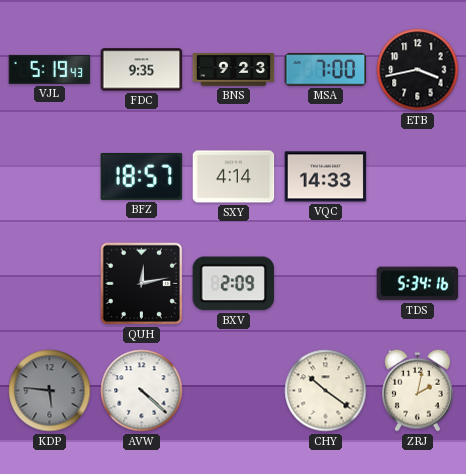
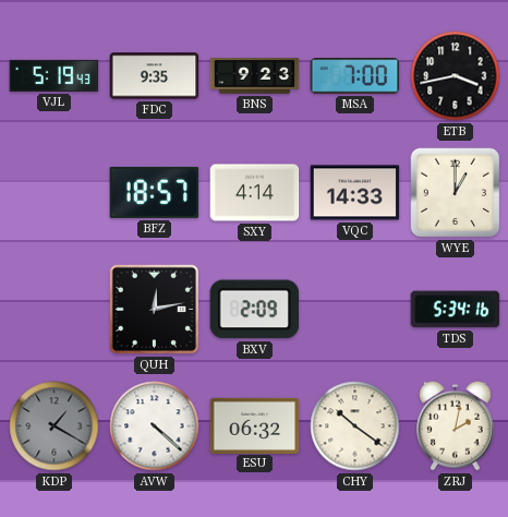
WYE: none -> 1:00 (456, 193)
KDP: 5:46 -> 1:20 (55, 426)
ESU: none -> 06:32 (255, 425)
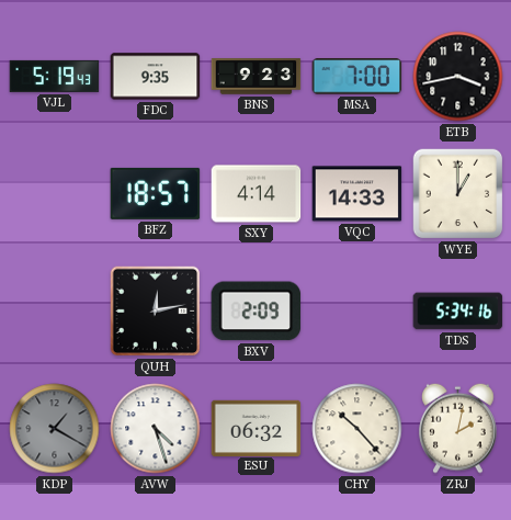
AVW: 4:22 -> 4:27 (156, 429)
CHY: 10:21 -> 10:23 (357, 429)
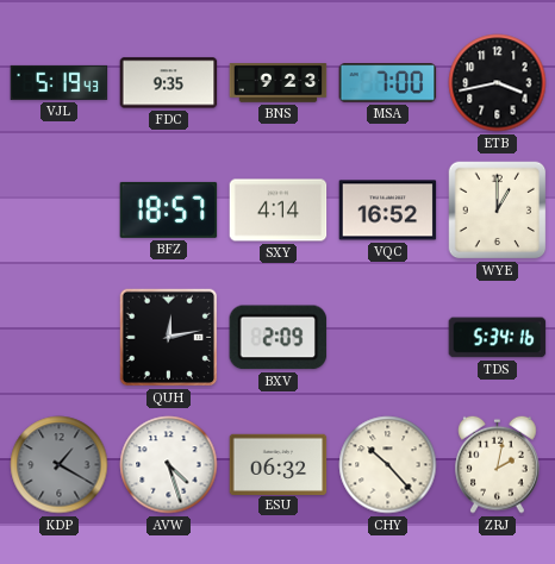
VQC: 14:33 -> 16:52 (388, 211)
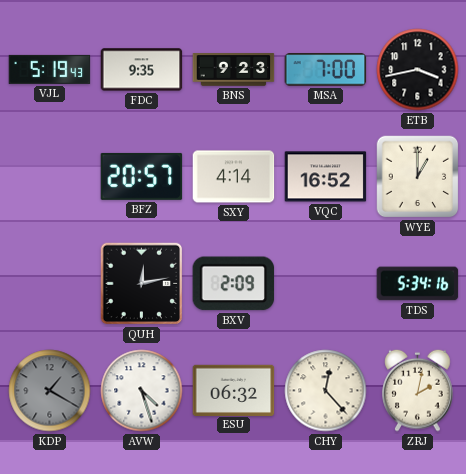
BFZ: 18:57 -> 20:57 (142, 176)
CHY: 10:23 -> 12:23 (326, 391)
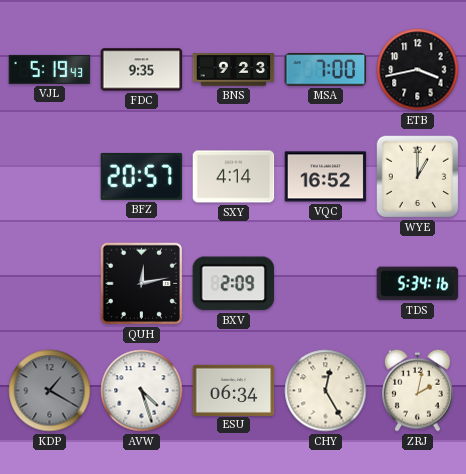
ESU: 06:32 -> 06:34 (234, 390)
CHY: 12:23 -> 12:25 (326, 391)
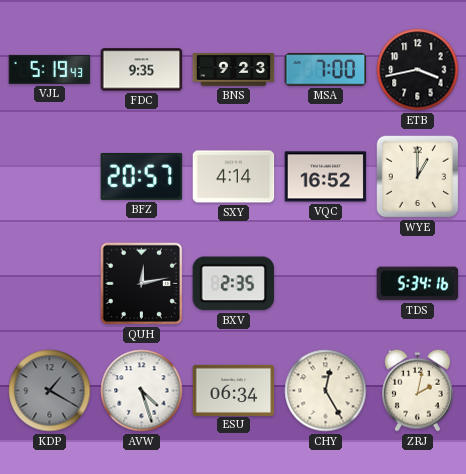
BXV: 2:09 -> 2:35 (234, 284)
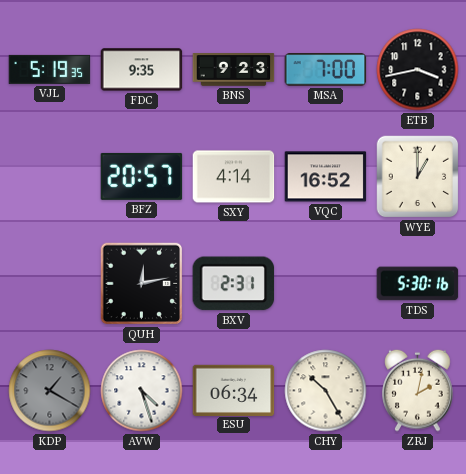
VJL: 5:19:43 -> 5:19:35 (50, 69)
BXV: 2:35 -> 2:31 (234, 284)
TDS: 5:34 -> 5:30 (418, 284)
CHY: 12:25 -> 10:25 (326, 391)
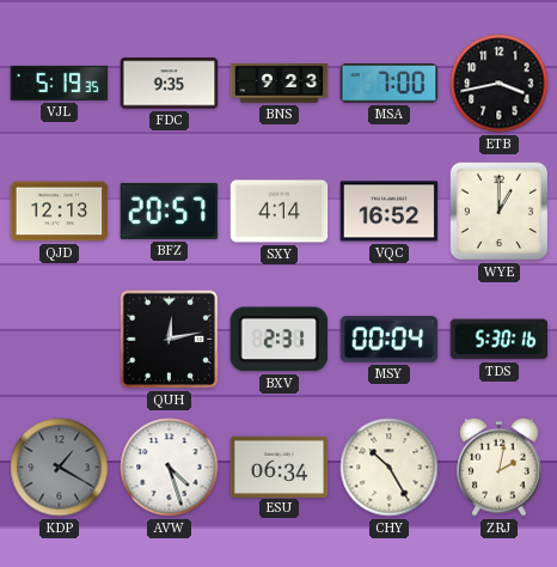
QJD: none -> 12:13 (60, 212)
MSY: none -> 00:04 (390, 340)
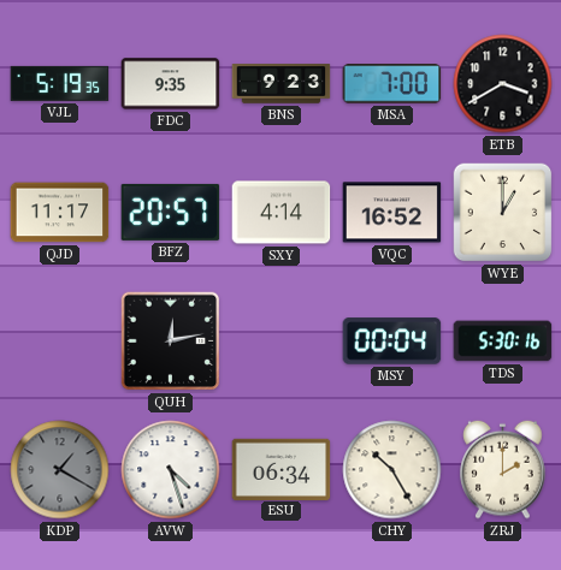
ETB: 3:43 -> 3:40 (503, 84)
QJD: 12:13 -> 11:17 (60, 213)
BXV: 2:31 -> none (280, 340)
ZRJ: 2:02 -> 2:00 (503, 469)
